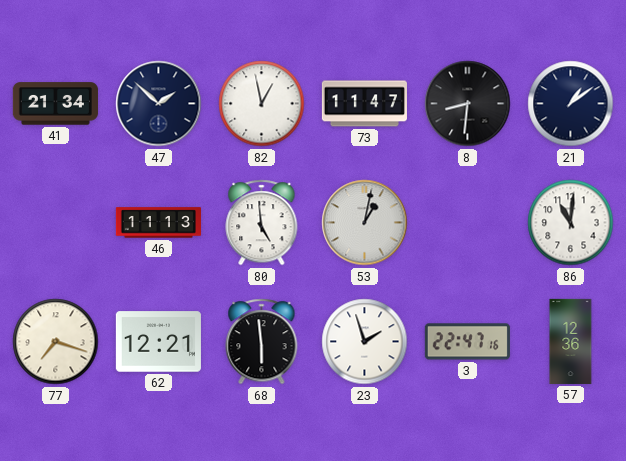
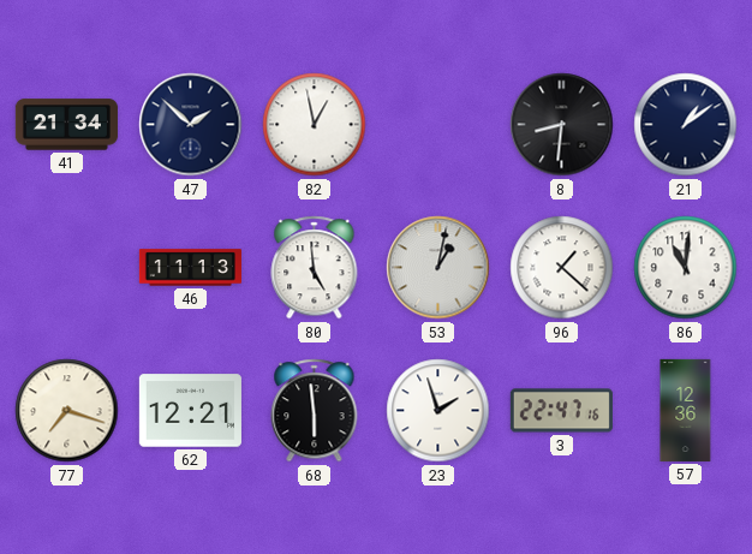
73: 11:47 -> none (364, 104)
96: none -> 1:22 (562, 268)
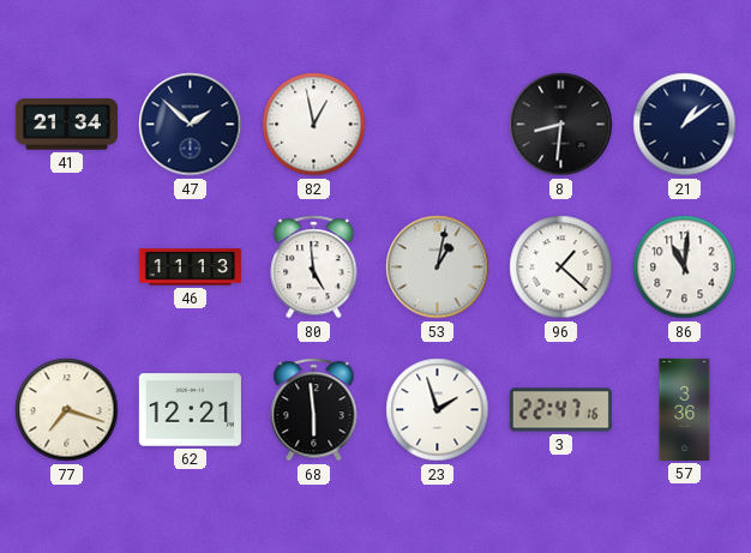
57: 12:36 -> 3:36 (685, 409)
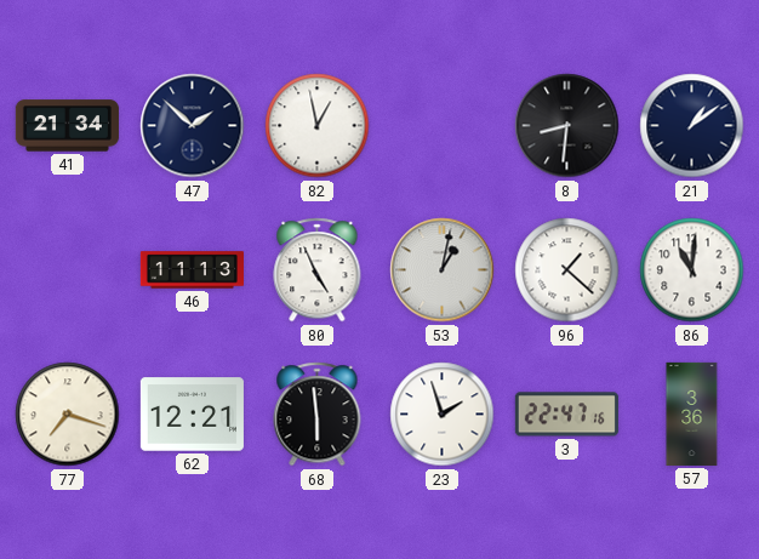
80: 4:59 -> 4:56 (318, 270)
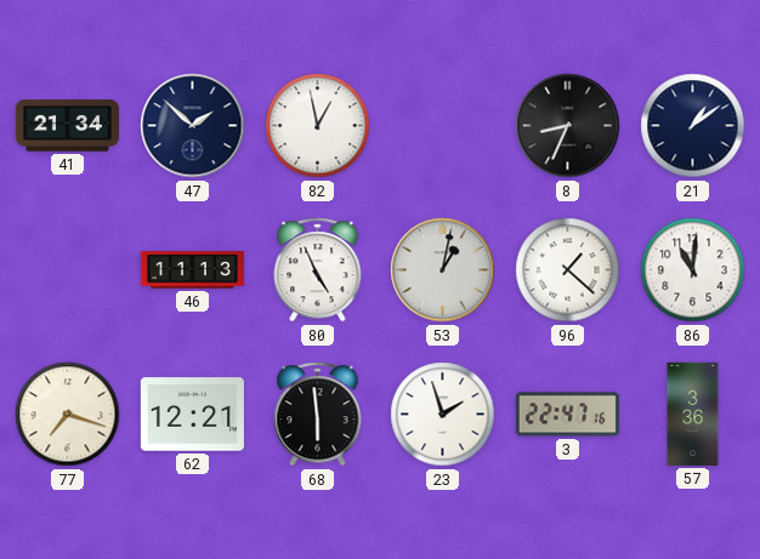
8: 8:31 -> 8:34 (568, 126)
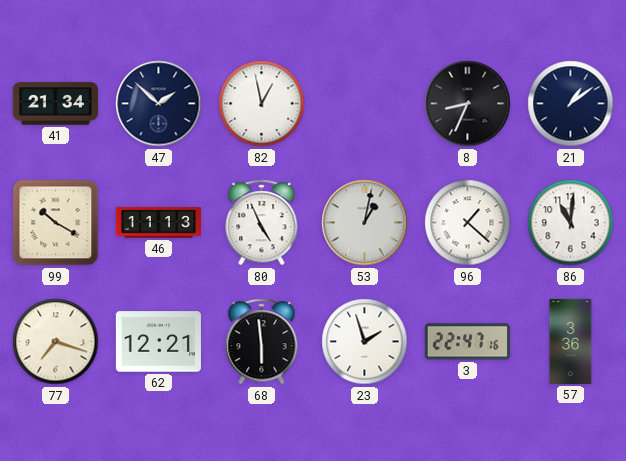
99: none -> 10:20 (56, 223)
